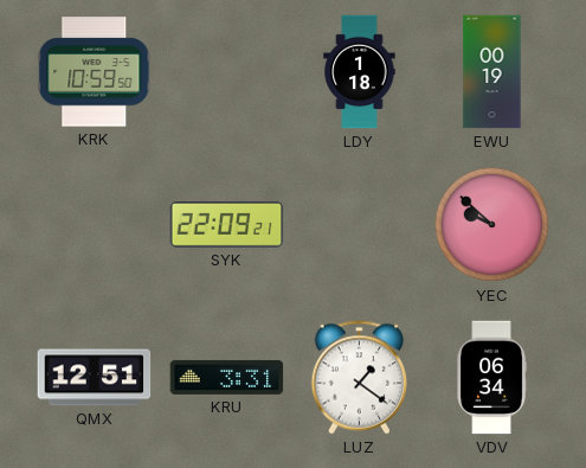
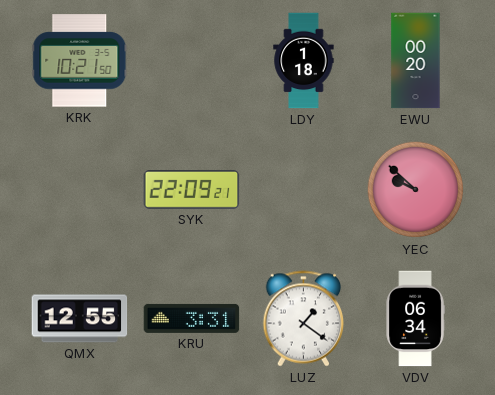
KRK: 10:59 -> 10:21 (80, 61)
EWU: 00:19 -> 00:20 (416, 61)
QMX: 12:51 -> 12:55 (80, 319)
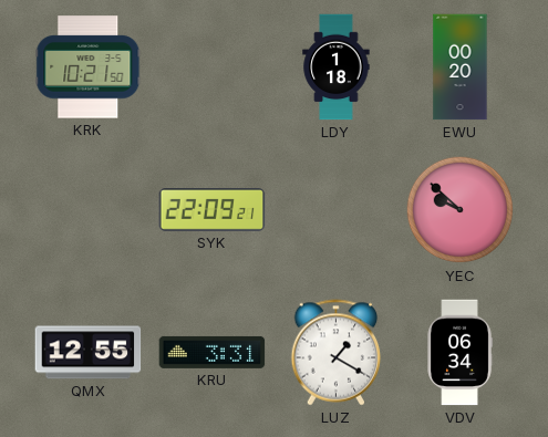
LUZ: 1:21 -> 1:20 (337, 353)
